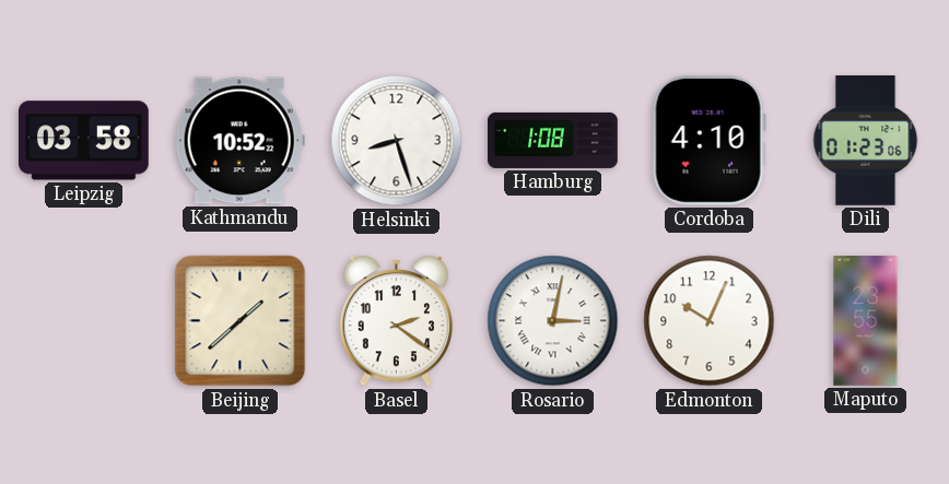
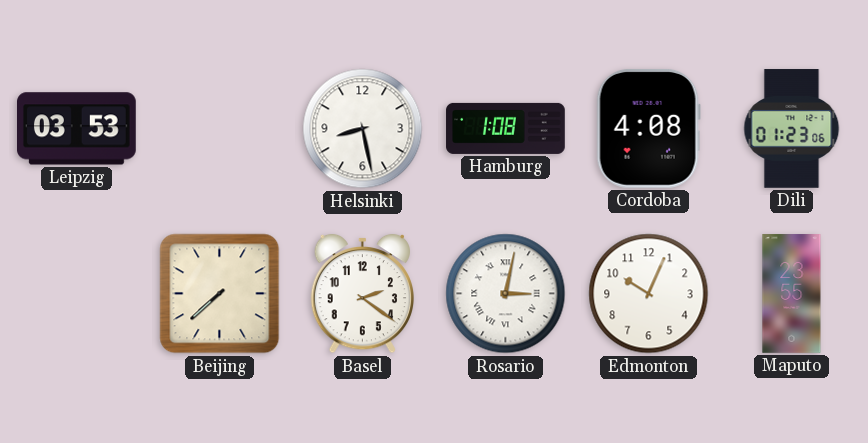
Leipzig: 03:58 -> 03:53 (77, 129)
Kathmandu: 10:52 -> none (239, 141)
Helsinki: 8:27 -> 8:28 (363, 129)
Cordoba: 4:10 -> 4:08 (648, 128)
Beijing: 1:38 -> 7:38 (220, 294)
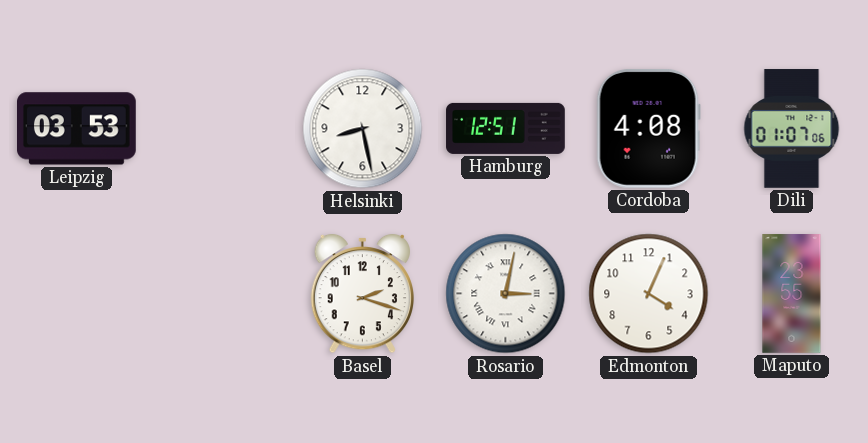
Hamburg: 1:08 -> 12:51 (506, 128)
Dili: 01:23 -> 01:07 (792, 129)
Beijing: 7:38 -> none (220, 294)
Basel: 2:21 -> 2:18 (362, 294)
Edmonton: 10:04 -> 4:04 (649, 294)
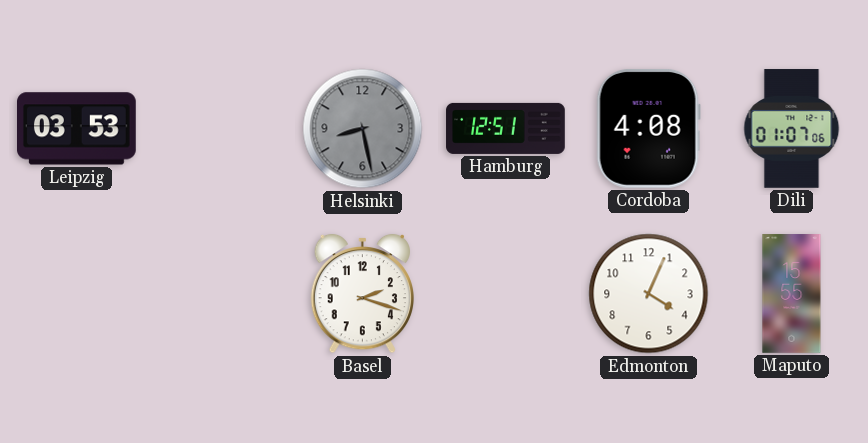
Helsinki dial: white -> grey (363, 129)
Rosario: 3:02 -> none (506, 294)
Maputo: 23:55 -> 15:55 (792, 294)
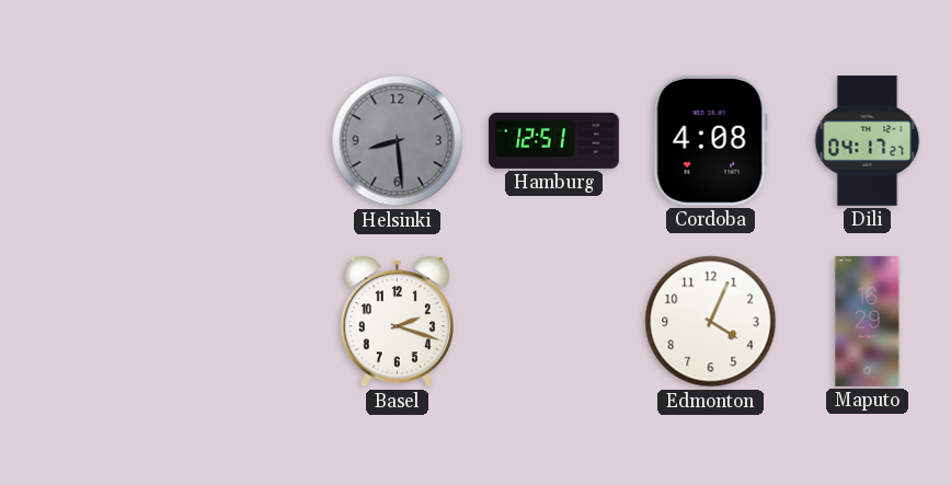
Leipzig: 03:53 -> none (77, 129)
Helsinki: 8:28 -> 8:29 (398, 141)
Dili: 01:07 -> 04:17 (868, 141)
Maputo: 15:55 -> 16:29 (868, 322)
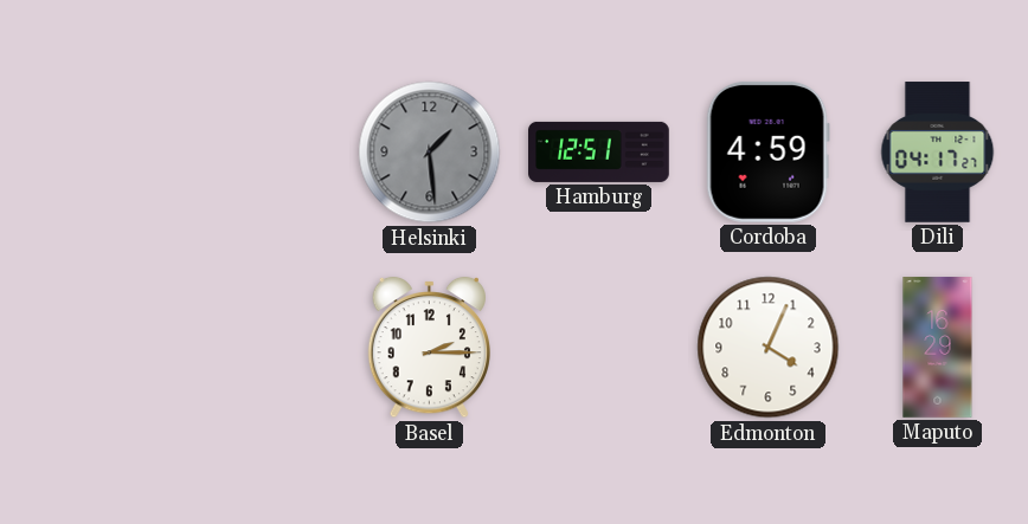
Helsinki: 8:29 -> 1:29 (430, 153)
Cordoba: 4:08 -> 4:59 (767, 151)
Basel: 2:18 -> 2:15 (429, 348)
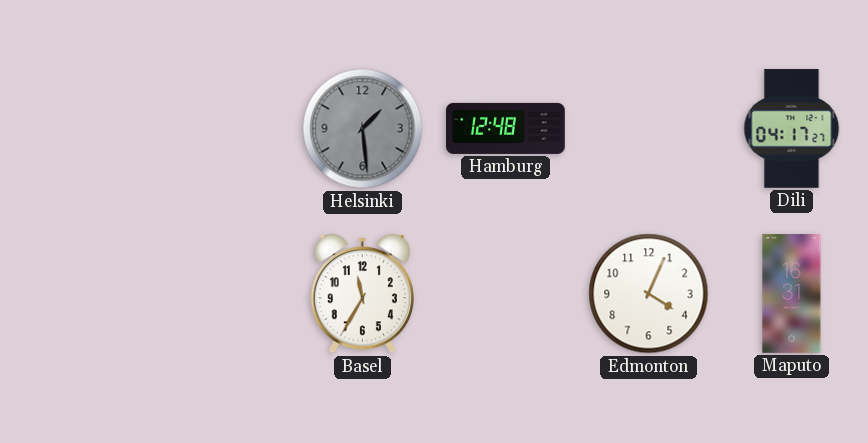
Hamburg: 12:51 -> 12:48 (506, 128)
Cordoba: 4:59 -> none (767, 151)
Basel: 2:15 -> 11:35 (362, 294)
Maputo: 16:29 -> 16:31 (792, 294)
